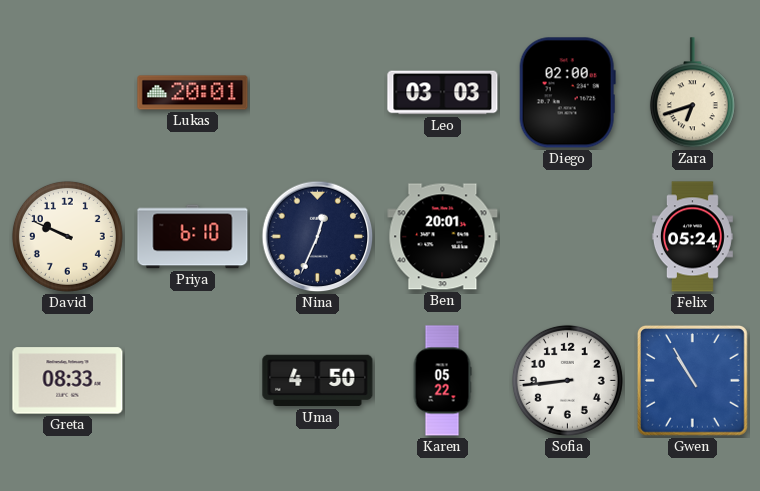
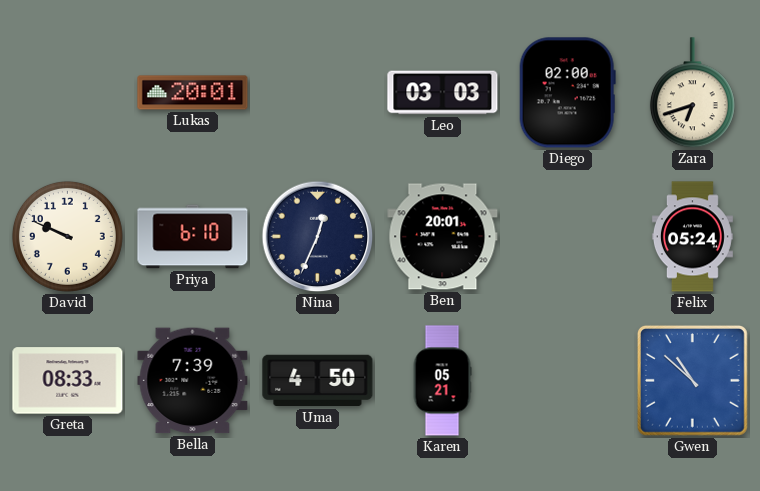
Bella: none -> 7:39 (193, 381)
Karen: 05:22 -> 05:21 (442, 381)
Sofia: 8:44 -> none (567, 380)
Gwen: 10:55 -> 10:52 (692, 380)
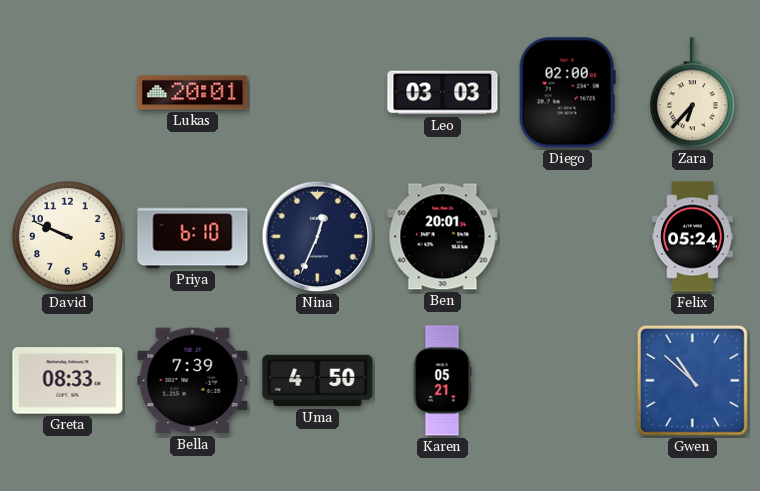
Zara: 6:42 -> 6:37 (692, 93)
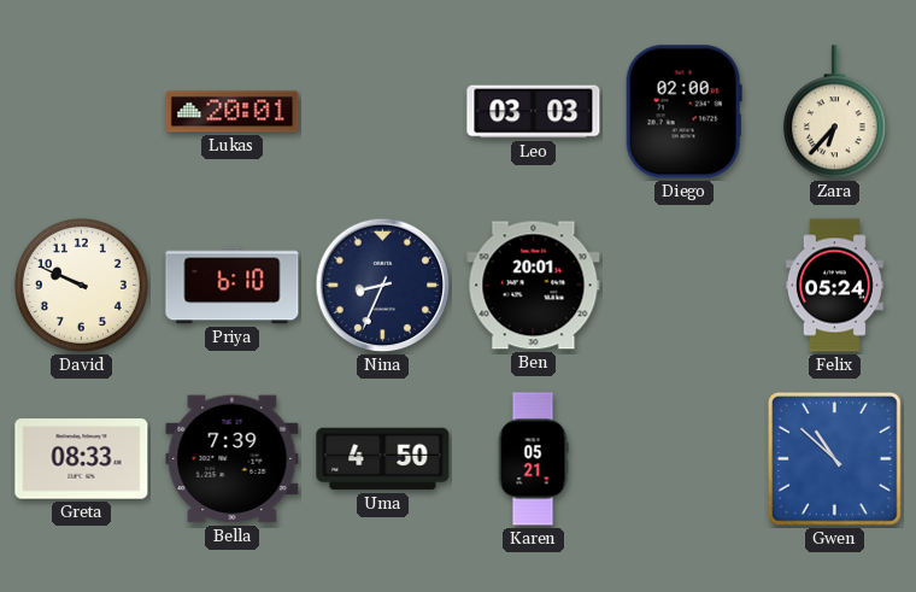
Nina: 12:34 -> 8:34 (383, 286)
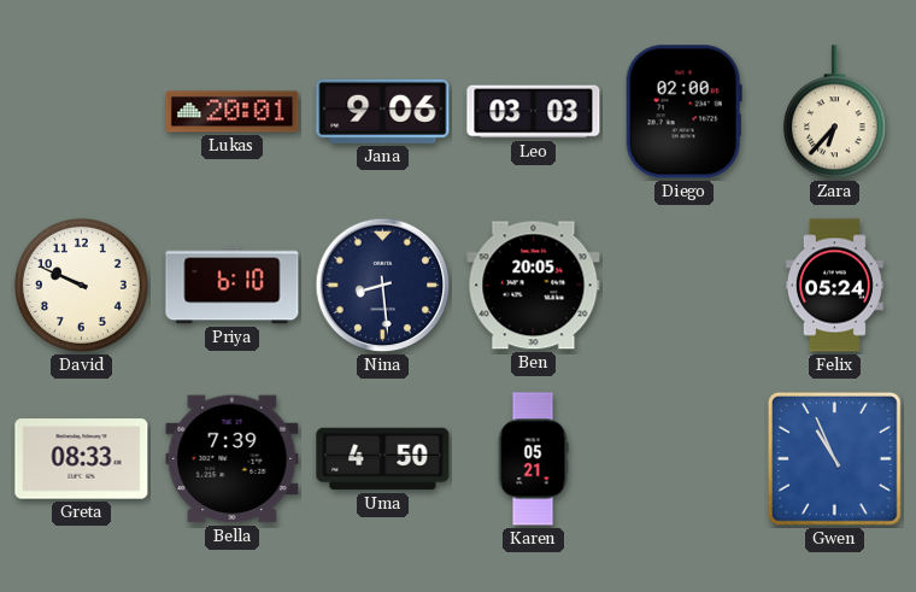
Jana: none -> 9:06 (383, 111)
Nina: 8:34 -> 8:29 (383, 286)
Ben: 20:01 -> 20:05 (534, 286)
Gwen: 10:52 -> 10:56 (834, 458)
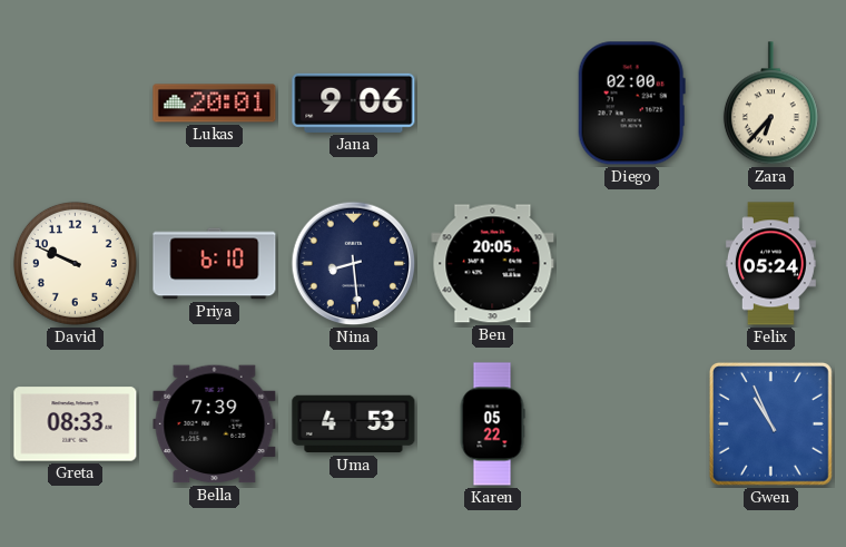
Leo: 03:03 -> none (534, 112)
Uma: 4:50 -> 4:53 (354, 424)
Karen: 05:21 -> 05:22 (492, 424)
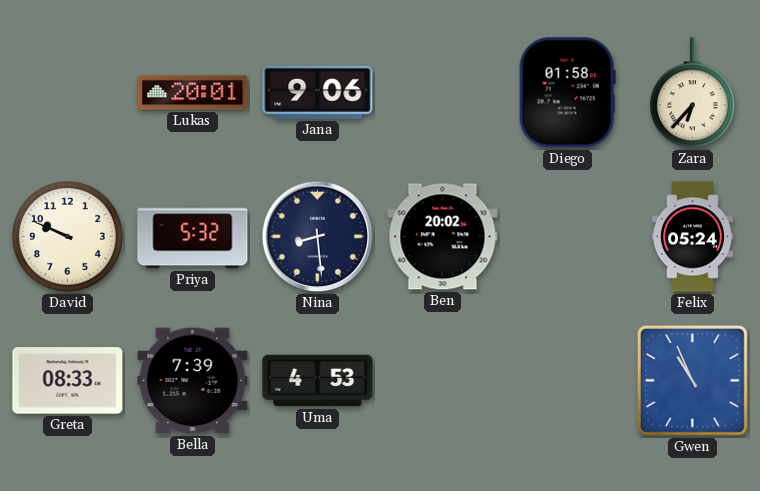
Diego: 02:00 -> 01:58 (567, 93)
Priya: 6:10 -> 5:32 (193, 237)
Ben: 20:05 -> 20:02 (443, 237)
Karen: 05:22 -> none (492, 424)
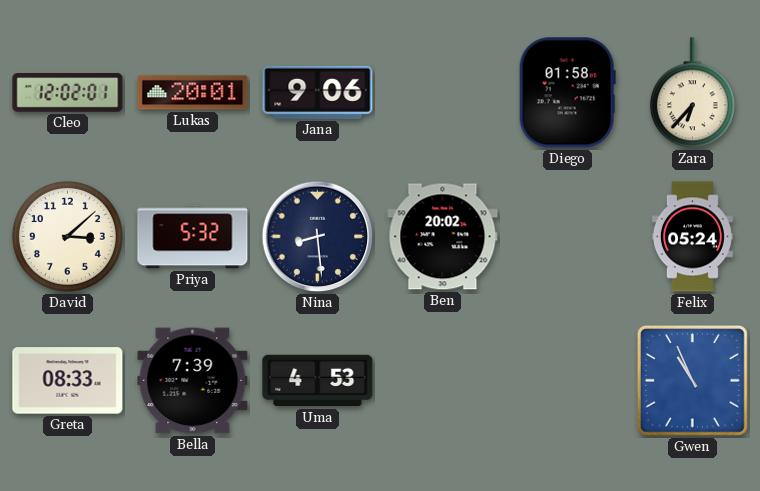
Cleo: none -> 12:02 (68, 93)
David: 9:49 -> 3:08 (67, 236)
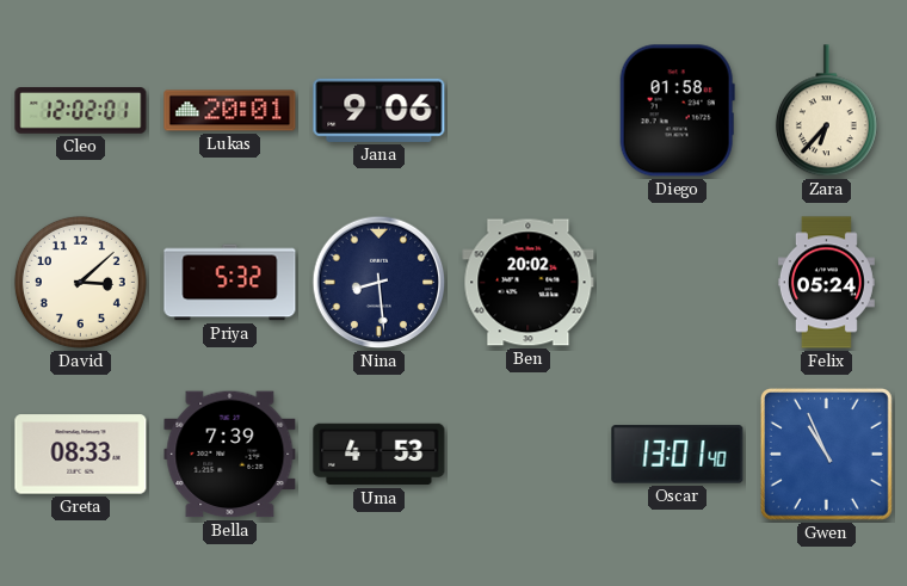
Oscar: none -> 13:01 (678, 455)
